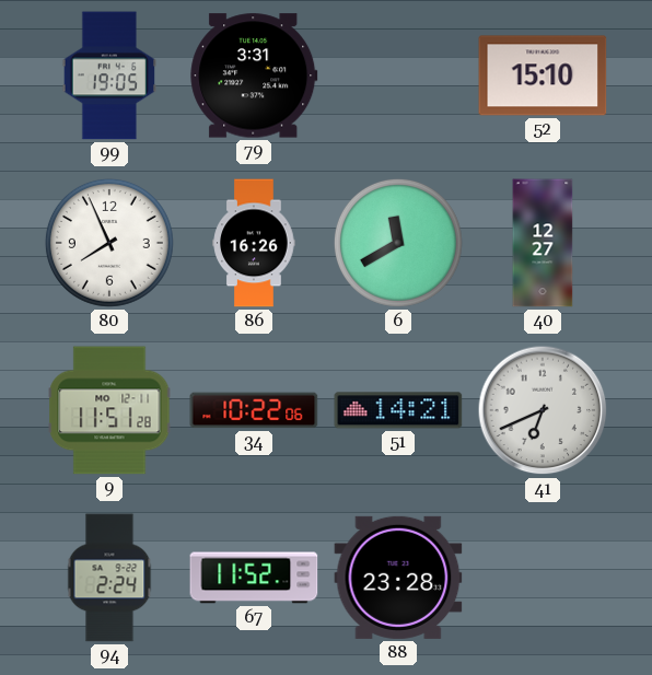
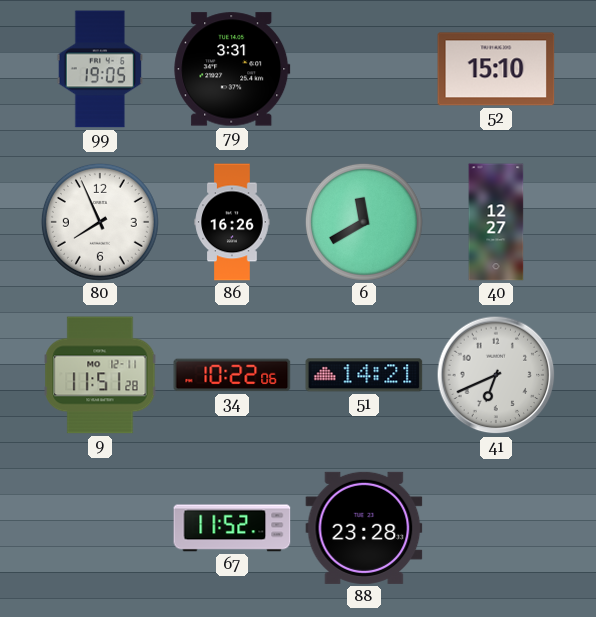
94: 2:24 -> none (109, 578)
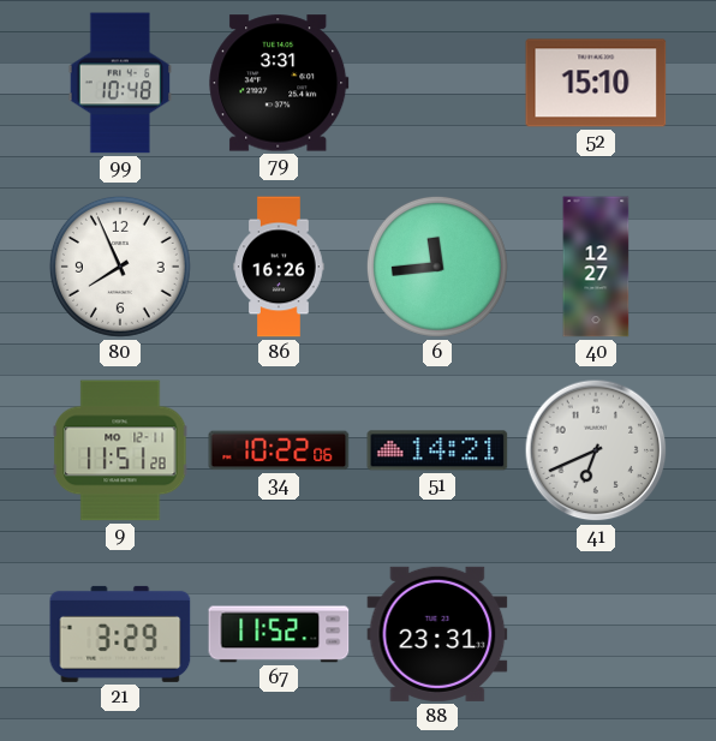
99: 19:05 -> 10:48 (119, 83)
6: 11:40 -> 11:44 (437, 267)
21: none -> 3:29 (120, 634)
88: 23:28 -> 23:31 (437, 634)
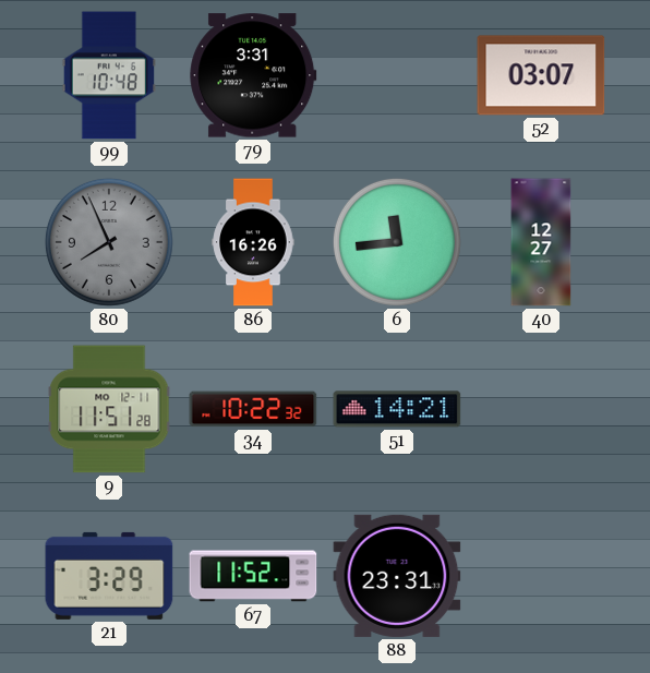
52: 15:10 -> 03:07 (541, 75)
80 dial: white -> grey (109, 242)
34: 10:22:06 -> 10:22:32 (253, 409)
41: 6:41 -> none (596, 450)
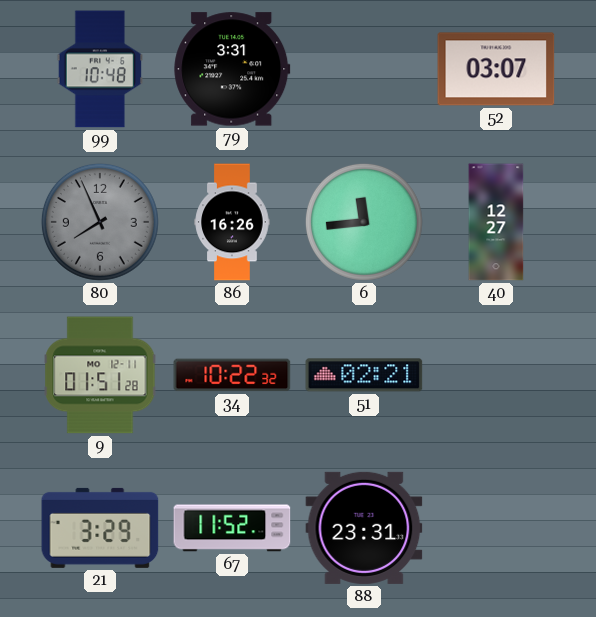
9: 11:51 -> 01:51 (100, 375)
51: 14:21 -> 02:21 (364, 375)
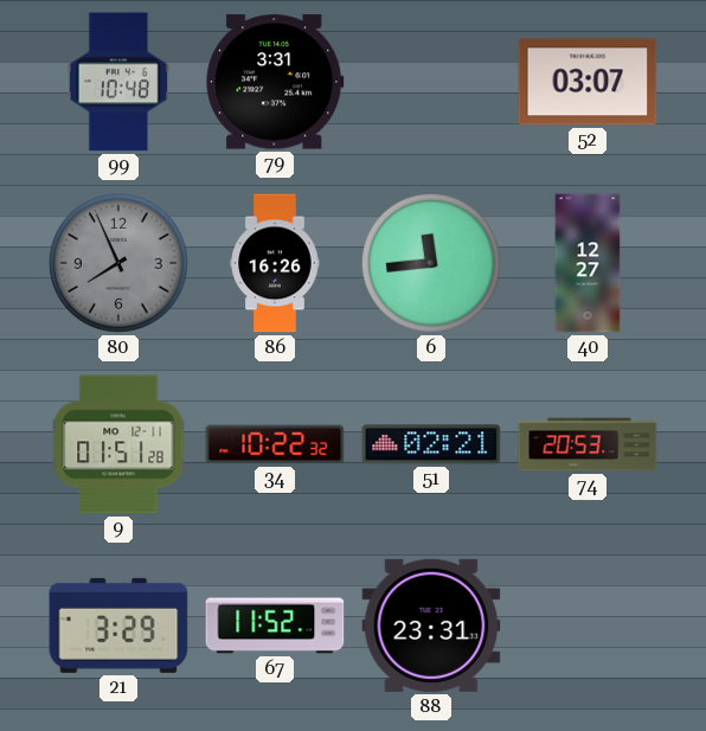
74: none -> 20:53 (588, 444)
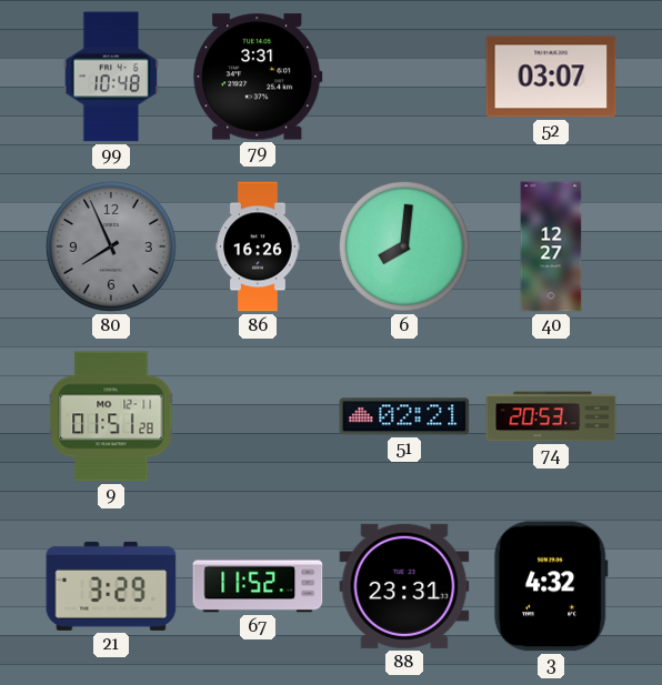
6: 11:44 -> 8:01 (404, 246)
34: 10:22 -> none (275, 444)
3: none -> 4:32 (551, 586)
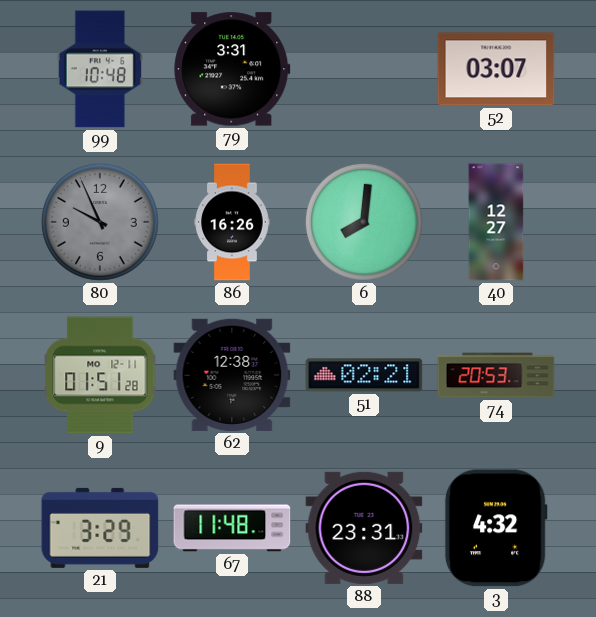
80: 7:56 -> 9:56 (100, 222)
62: none -> 12:38 (232, 375)
67: 11:52 -> 11:48 (232, 528)
